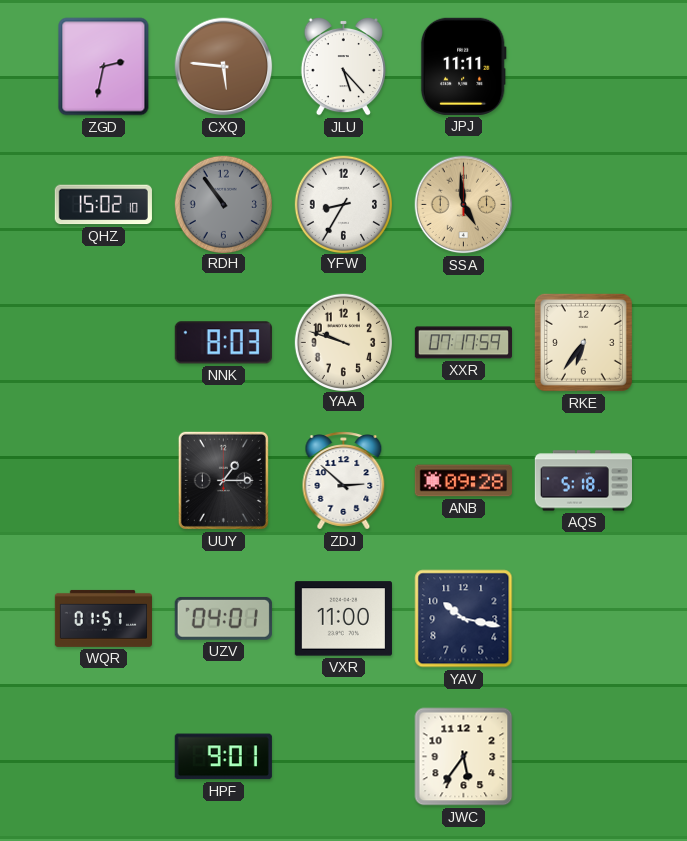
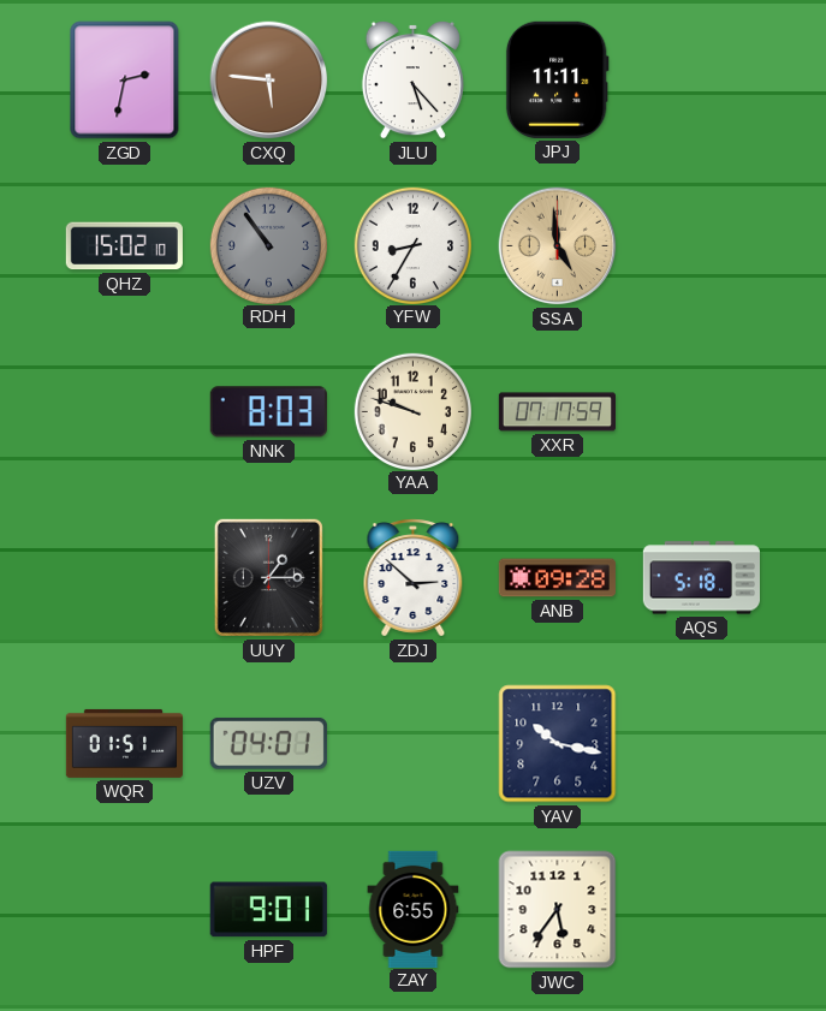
RKE: 6:36 -> none (583, 342)
VXR: 11:00 -> none (343, 619)
ZAY: none -> 6:55 (414, 909)
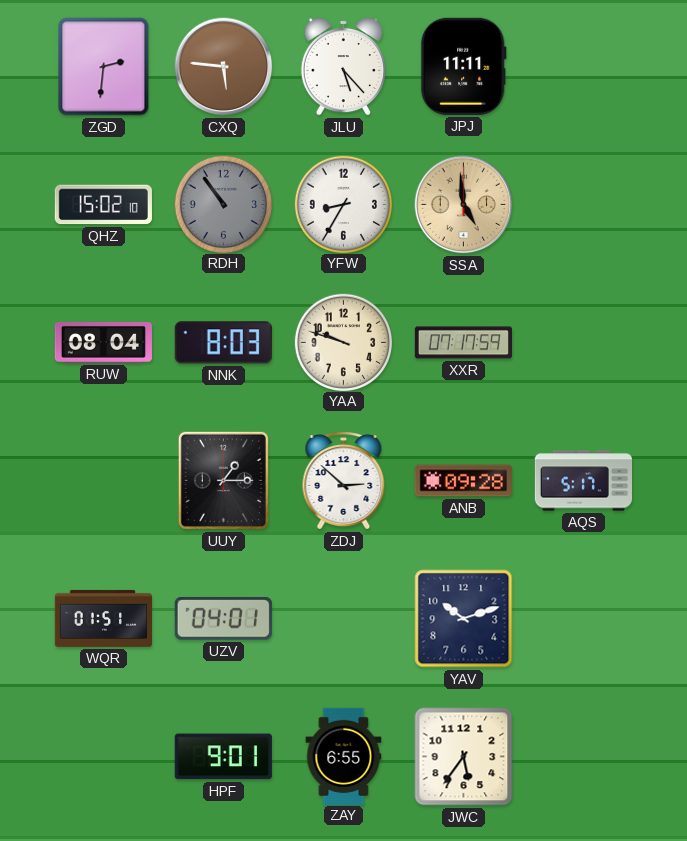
ZGD: 2:32 -> 2:31 (104, 67)
RUW: none -> 08:04 (103, 343)
AQS: 5:18 -> 5:17 (583, 481)
YAV: 10:17 -> 10:12 (464, 619)
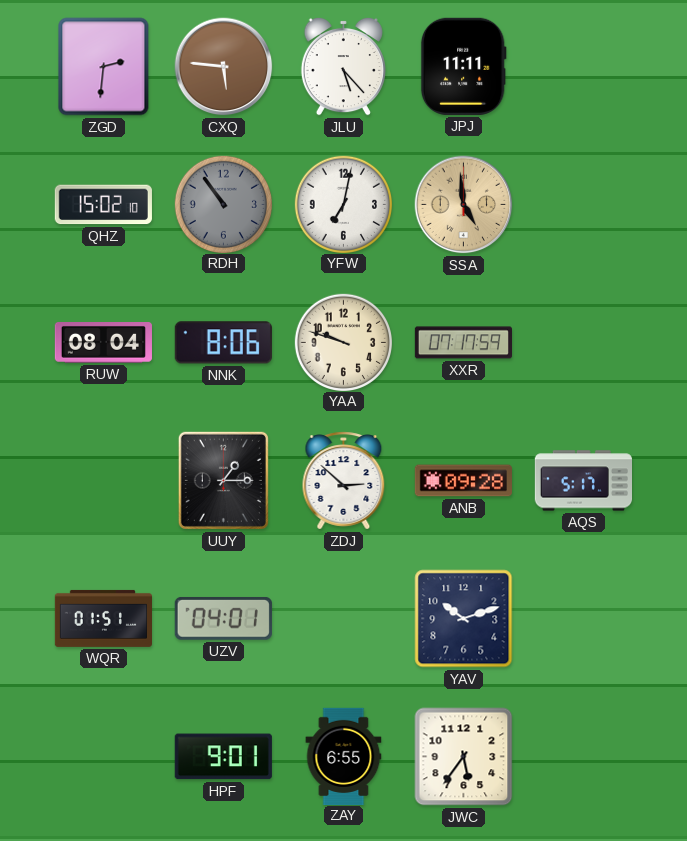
YFW: 8:35 -> 7:02 (343, 204)
NNK: 8:03 -> 8:06 (223, 343)
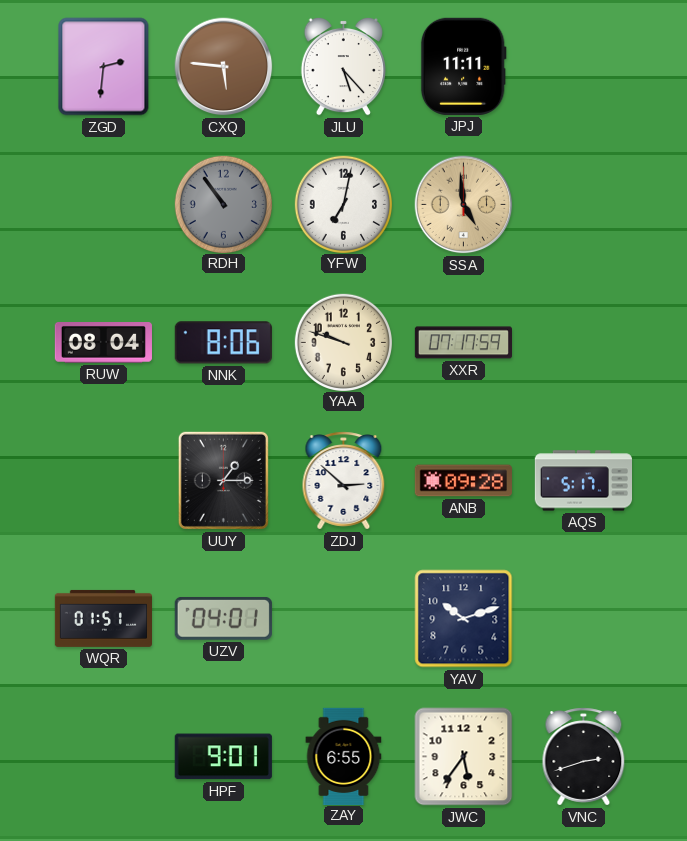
QHZ: 15:02 -> none (103, 205)
VNC: none -> 2:42 (584, 757)
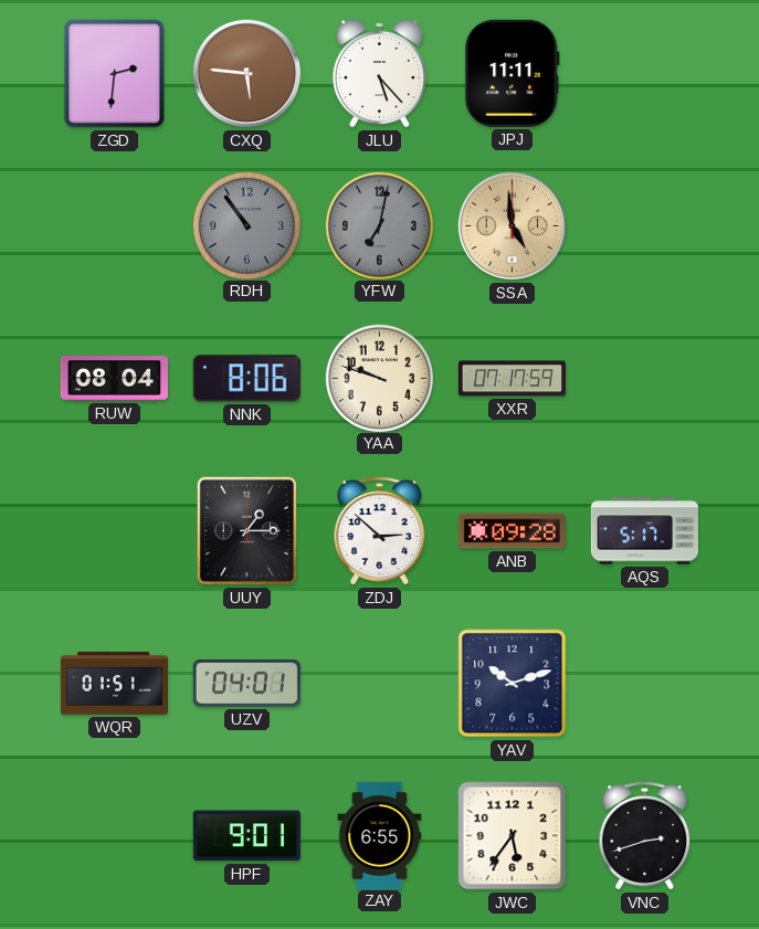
YFW dial: white -> grey (379, 225)
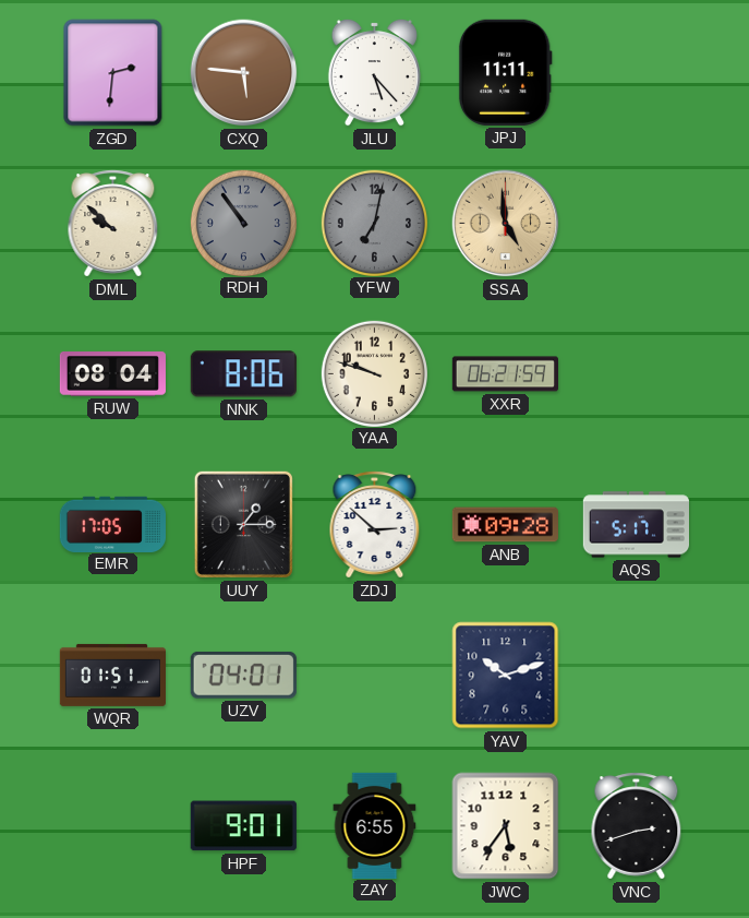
DML: none -> 9:52 (113, 224)
XXR: 07:17 -> 06:21 (505, 374)
EMR: none -> 17:05 (112, 524)
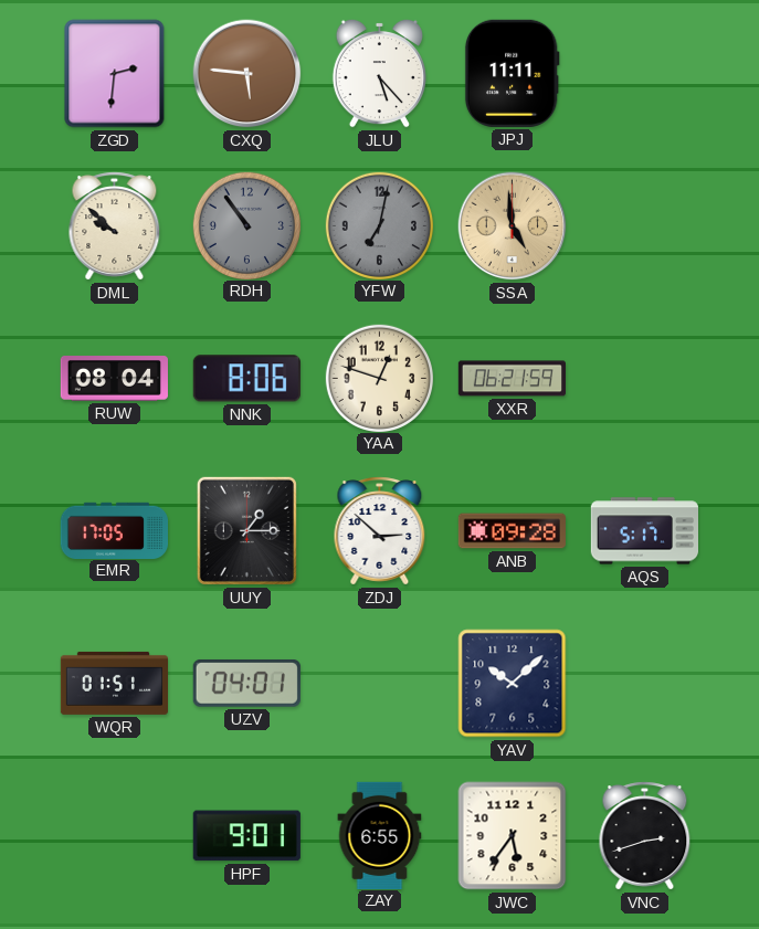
YAA: 9:48 -> 12:48 (379, 378)
YAV: 10:12 -> 10:08 (513, 684)
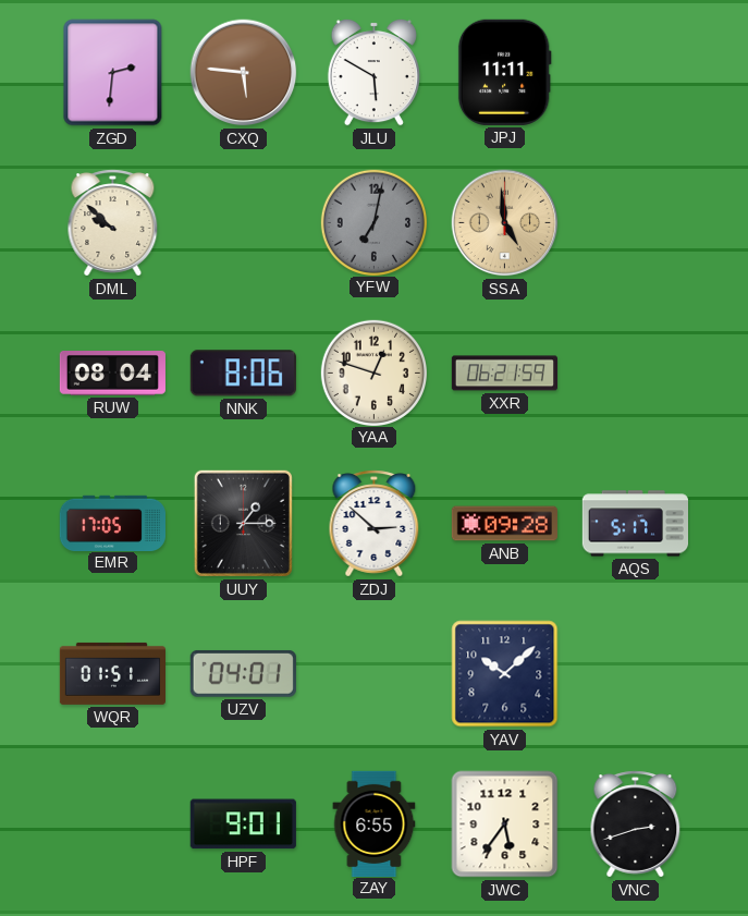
JLU: 5:23 -> 5:50 (373, 72)
RDH: 10:54 -> none (246, 225)
